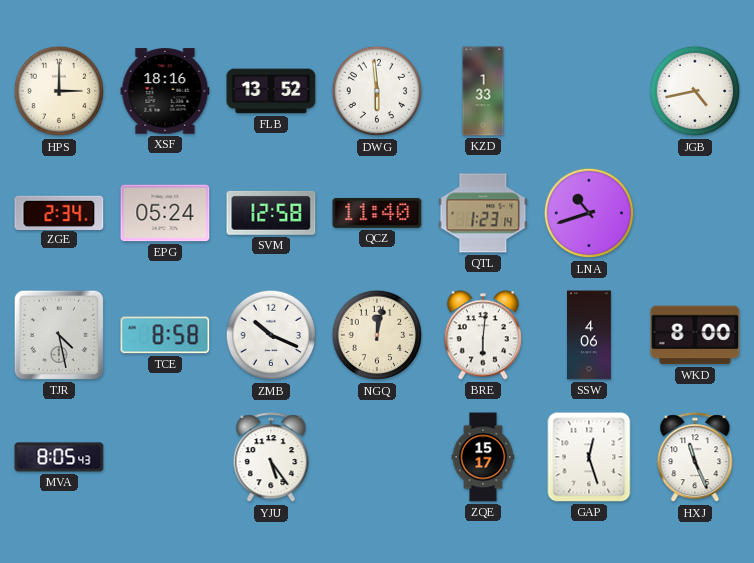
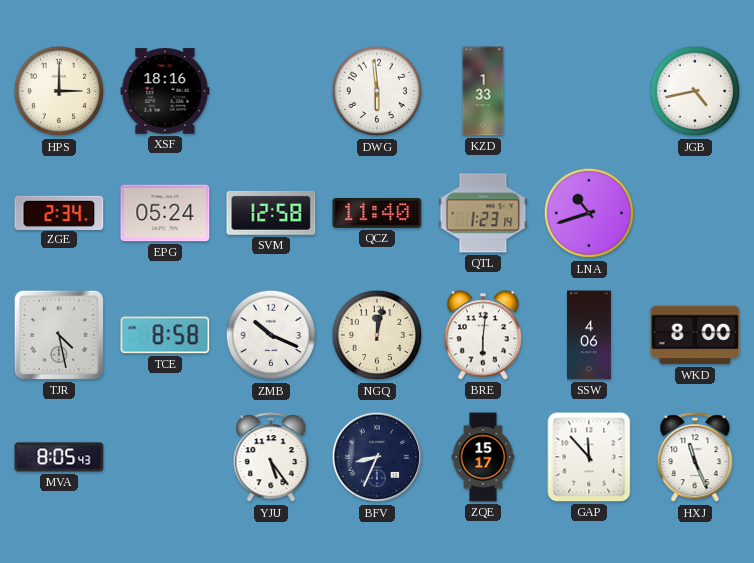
FLB: 13:52 -> none (271, 91)
BFV: none -> 8:34 (377, 457)
GAP: 12:27 -> 11:53 (589, 457)
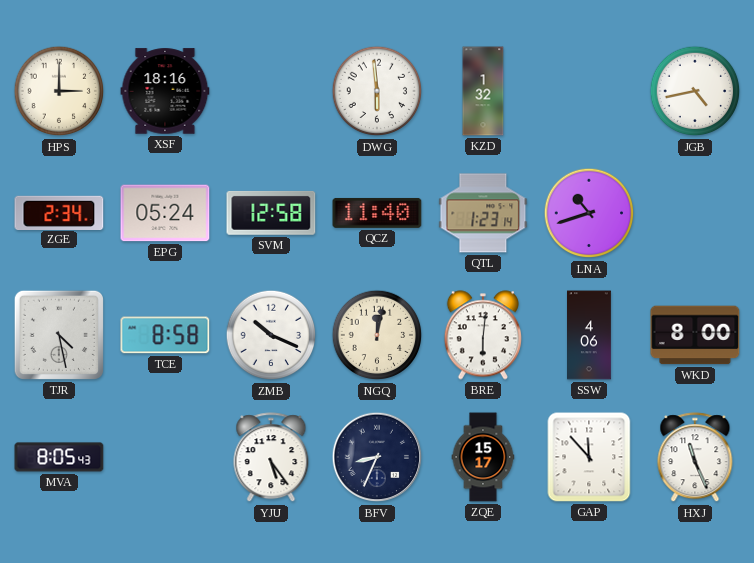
KZD: 1:33 -> 1:32 (483, 91)
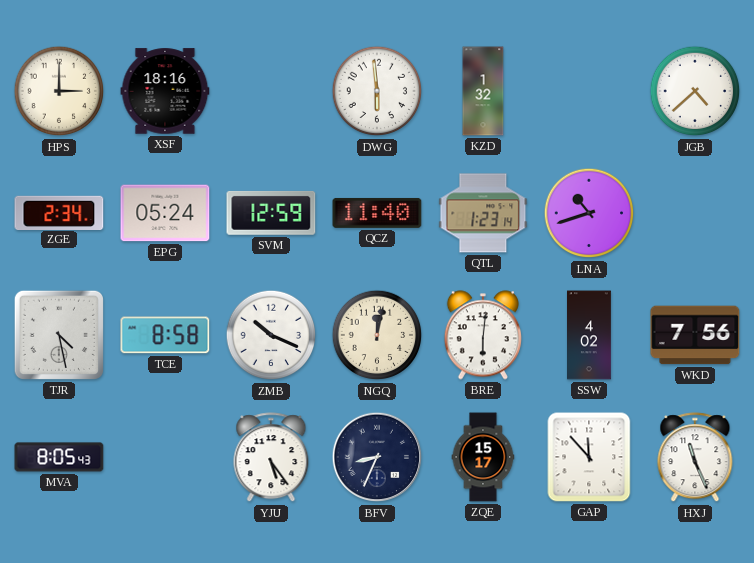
JGB: 4:43 -> 4:38 (695, 91)
SVM: 12:58 -> 12:59 (271, 213)
SSW: 4:06 -> 4:02 (590, 335)
WKD: 8:00 -> 7:56 (695, 335)
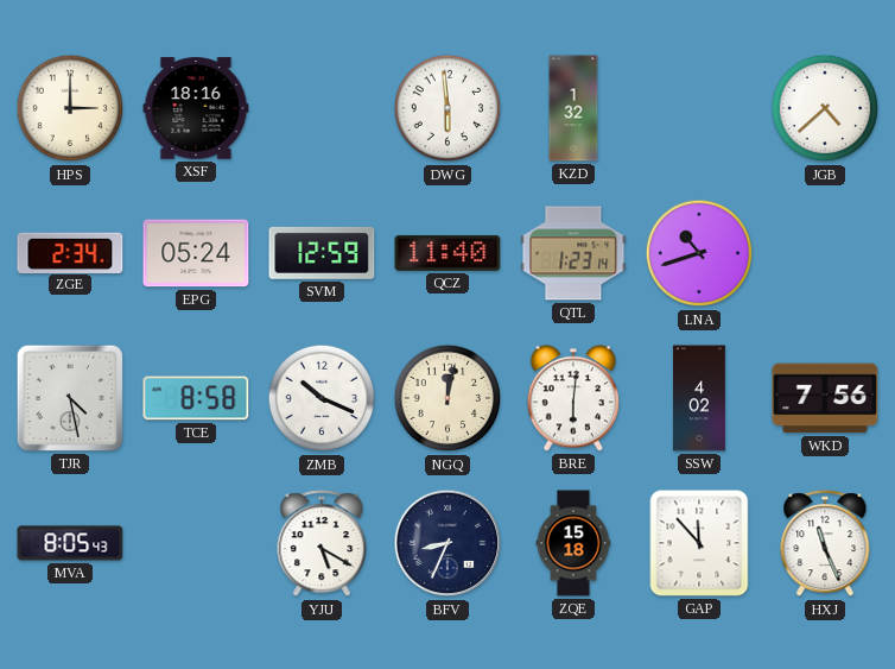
YJU: 5:24 -> 5:20 (322, 544)
ZQE: 15:17 -> 15:18 (573, 543)
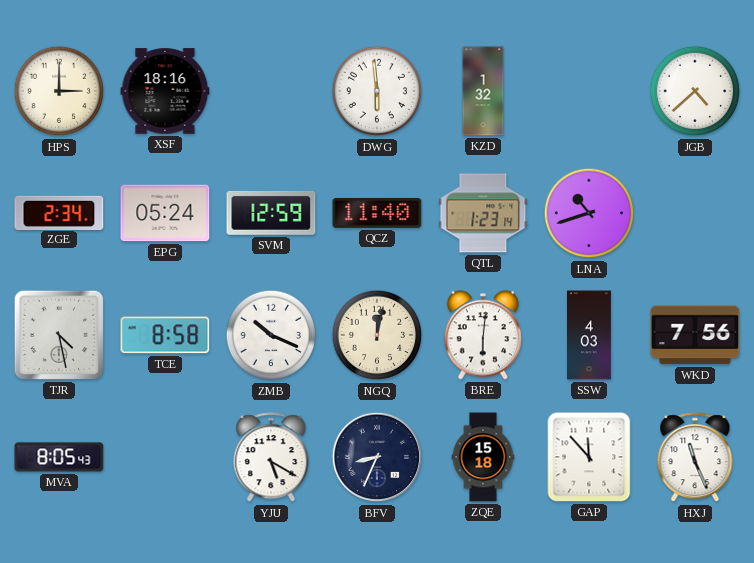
SSW: 4:02 -> 4:03 (590, 335)
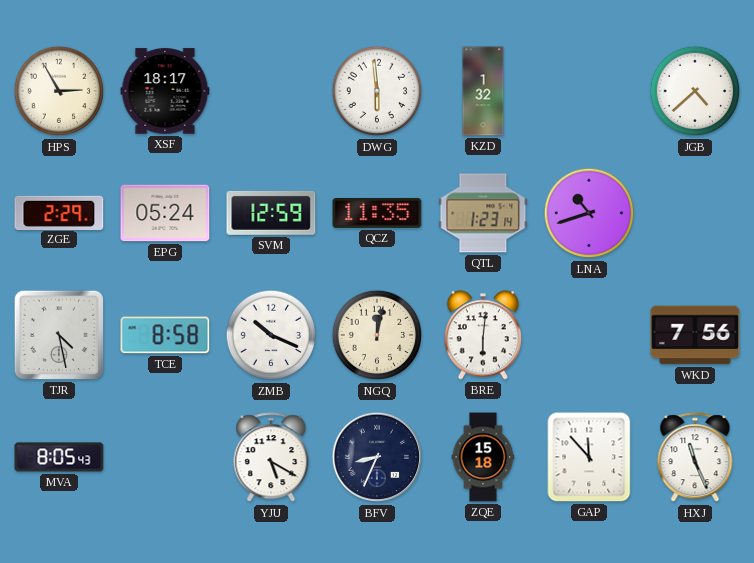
HPS: 3:00 -> 2:55 (59, 91)
XSF: 18:16 -> 18:17 (165, 91)
ZGE: 2:34 -> 2:29 (59, 212)
QCZ: 11:40 -> 11:35 (377, 213)
SSW: 4:03 -> none (590, 335)
